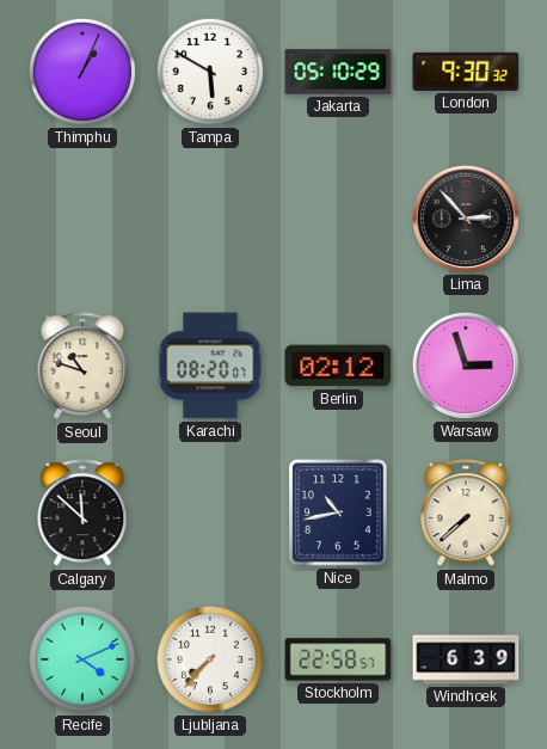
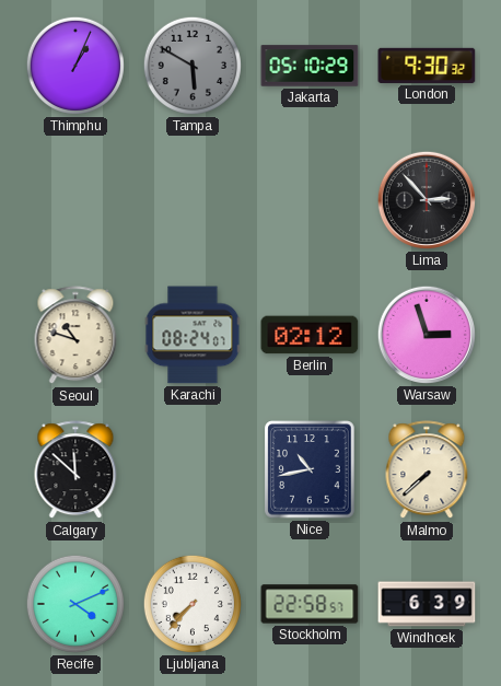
Tampa dial: white -> grey (193, 66)
Karachi: 08:20 -> 08:24 (193, 335)
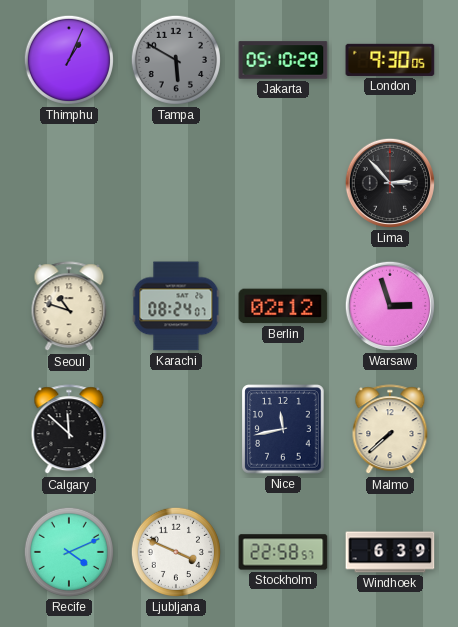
London: 9:30:32 -> 9:30:05 (390, 60)
Nice: 10:43 -> 11:43 (283, 429)
Ljubljana: 7:37 -> 3:49 (176, 552)
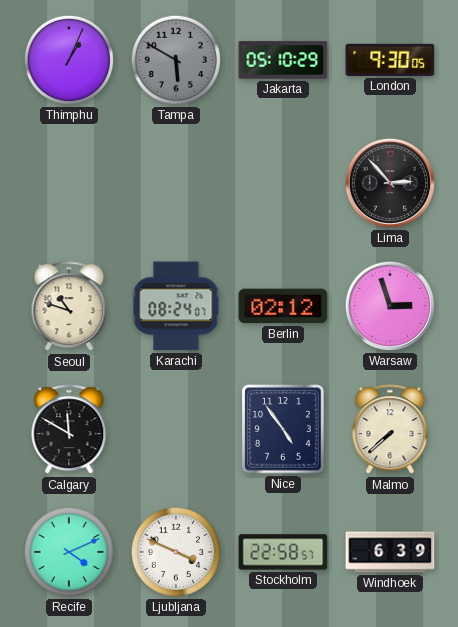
Calgary: 11:52 -> 11:50 (69, 430)
Nice: 11:43 -> 4:54 (283, 429)
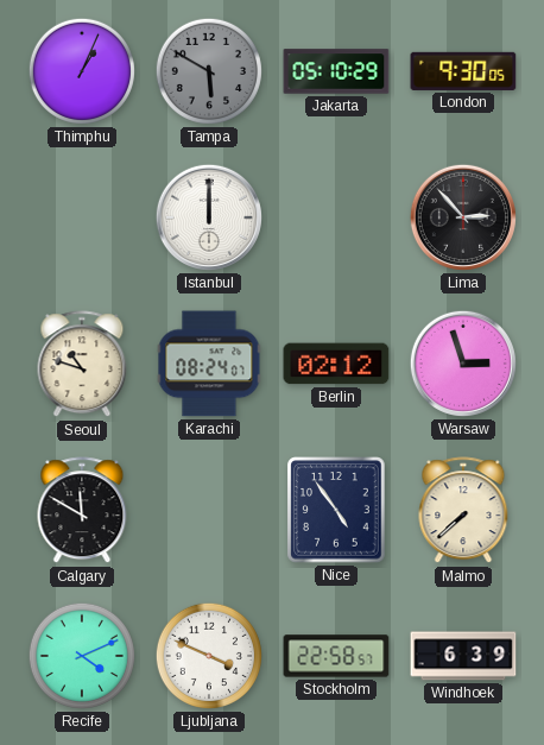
Istanbul: none -> 12:00 (209, 217)
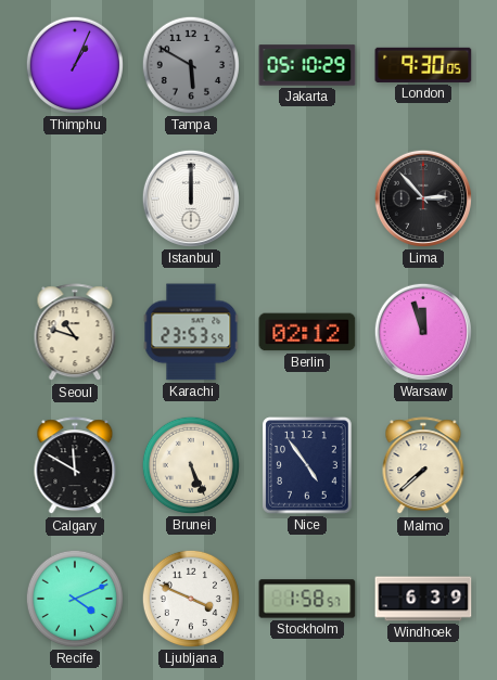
Karachi: 08:24 -> 23:53 (191, 332)
Warsaw: 2:57 -> 11:57 (423, 332)
Brunei: none -> 5:26 (191, 465)
Stockholm: 22:58 -> 1:58 (307, 599)
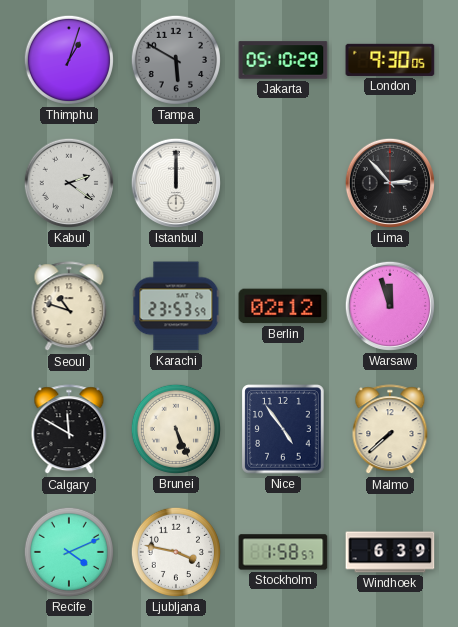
Thimphu: 1:04 -> 1:03 (69, 60)
Kabul: none -> 2:21 (69, 183)
Ljubljana: 3:49 -> 3:47 (176, 552)
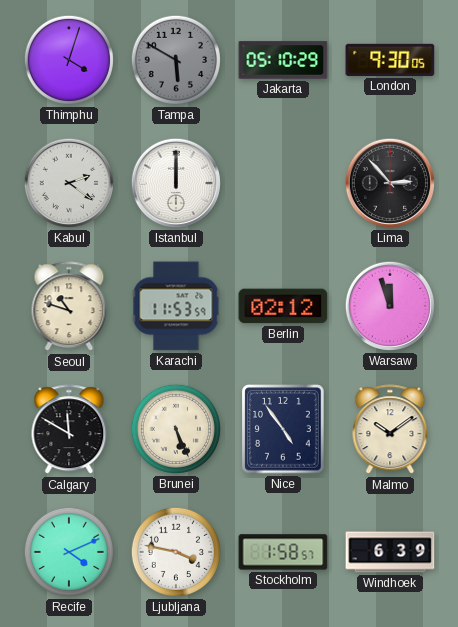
Thimphu: 1:03 -> 4:03 (69, 60)
Karachi: 23:53 -> 11:53 (176, 306)
Malmo: 7:38 -> 10:09 (390, 430)
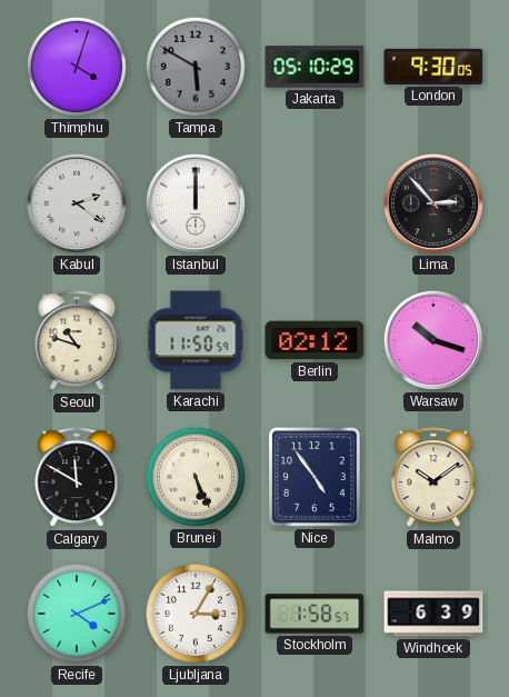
Karachi: 11:53 -> 11:50 (196, 340)
Warsaw: 11:57 -> 10:18 (433, 340)
Ljubljana: 3:47 -> 3:05 (196, 614)
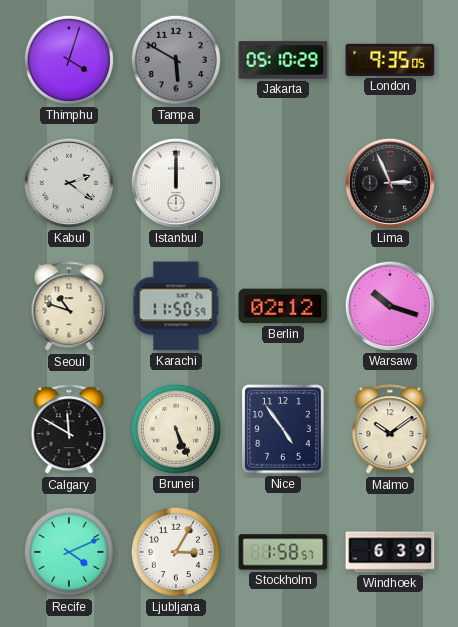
London: 9:30 -> 9:35 (390, 60)
Lima: 2:53 -> 2:56 (390, 183)
